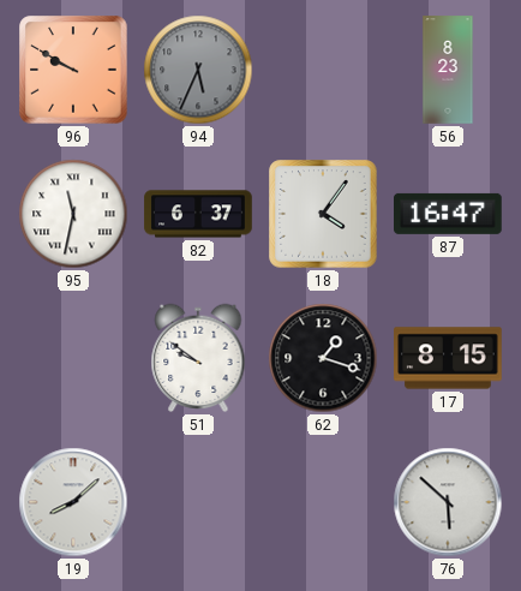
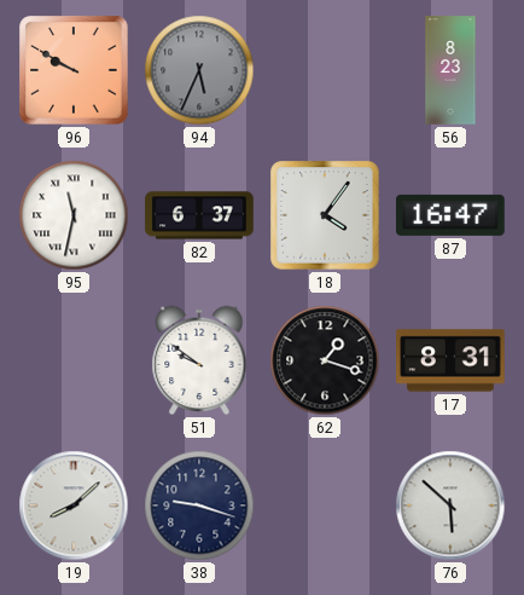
17: 8:15 -> 8:31 (450, 360)
38: none -> 9:18 (199, 506)
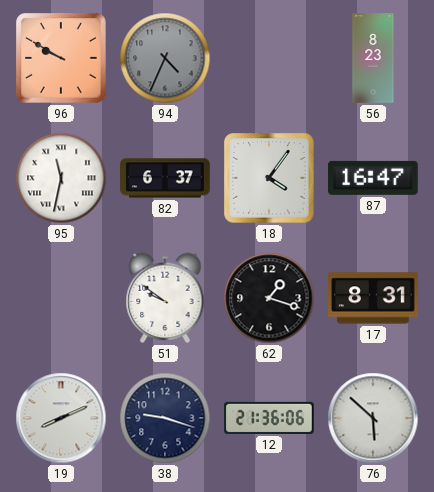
94: 5:34 -> 4:34 (165, 58)
19: 8:08 -> 8:11 (61, 418)
12: none -> 21:36 (269, 418)
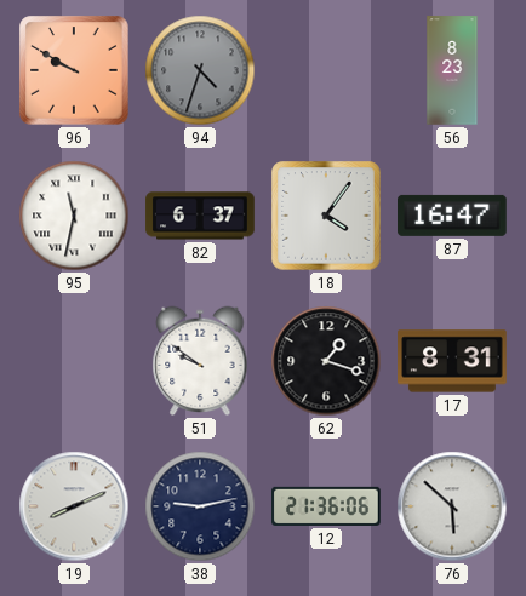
94: 4:34 -> 4:33 (200, 70)
38: 9:18 -> 9:13 (200, 506)
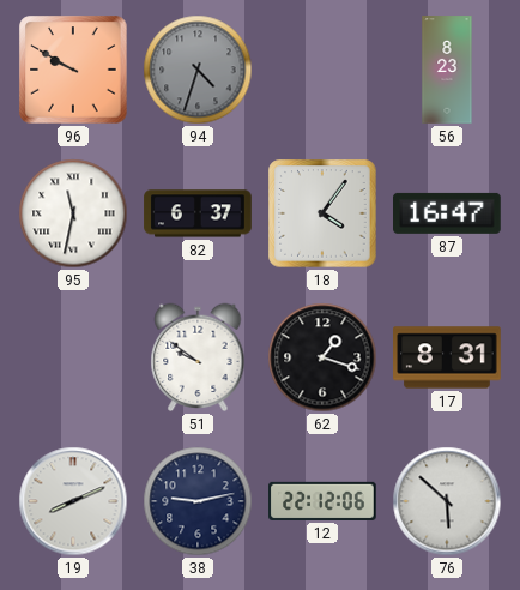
12: 21:36 -> 22:12 (322, 501)
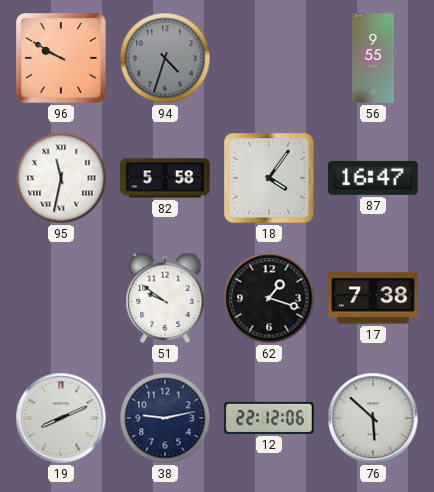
56: 8:23 -> 9:55 (373, 58)
82: 6:37 -> 5:58 (165, 178)
17: 8:31 -> 7:38 (373, 298)
